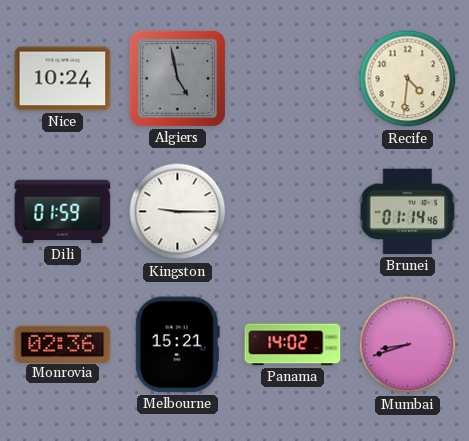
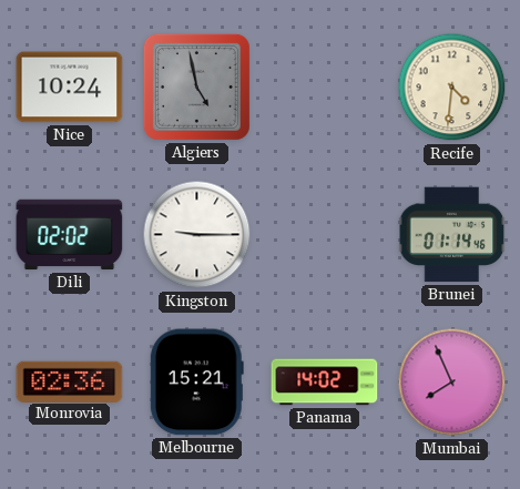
Dili: 01:59 -> 02:02 (70, 235)
Mumbai: 8:42 -> 7:56 (452, 383)
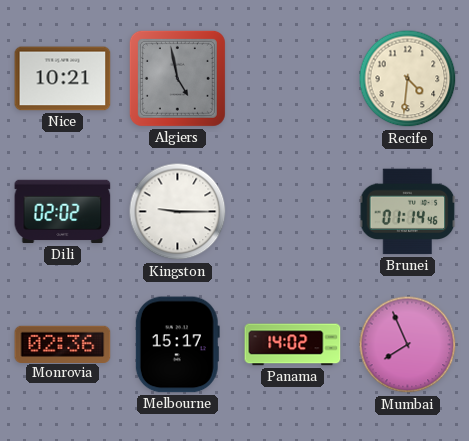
Nice: 10:24 -> 10:21 (63, 79)
Melbourne: 15:21 -> 15:17 (177, 345)
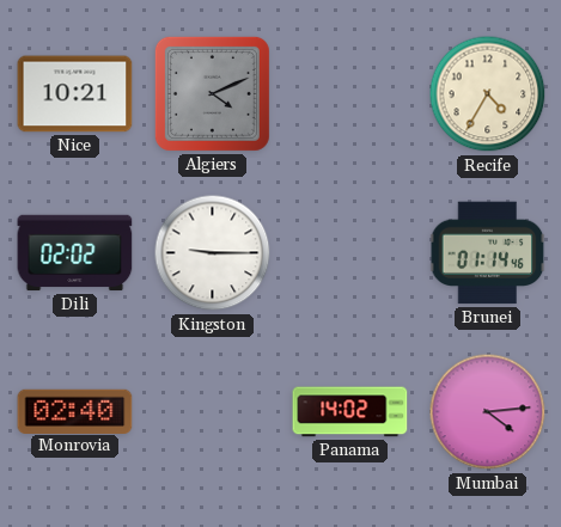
Algiers: 4:58 -> 4:11 (212, 93)
Recife: 4:31 -> 4:35 (488, 94)
Monrovia: 02:36 -> 02:40 (75, 411)
Melbourne: 15:17 -> none (177, 345)
Mumbai: 7:56 -> 4:14 (488, 412)
